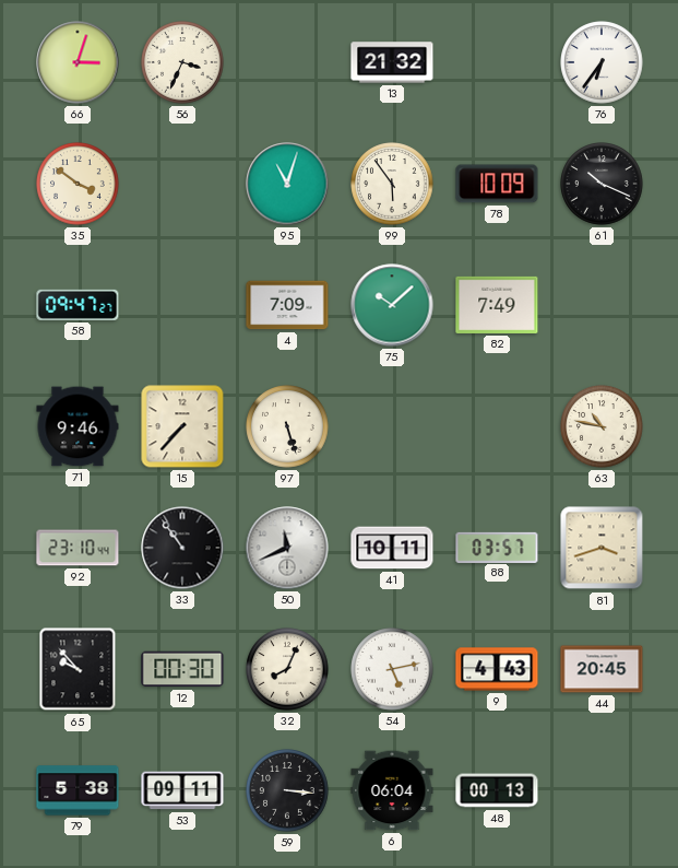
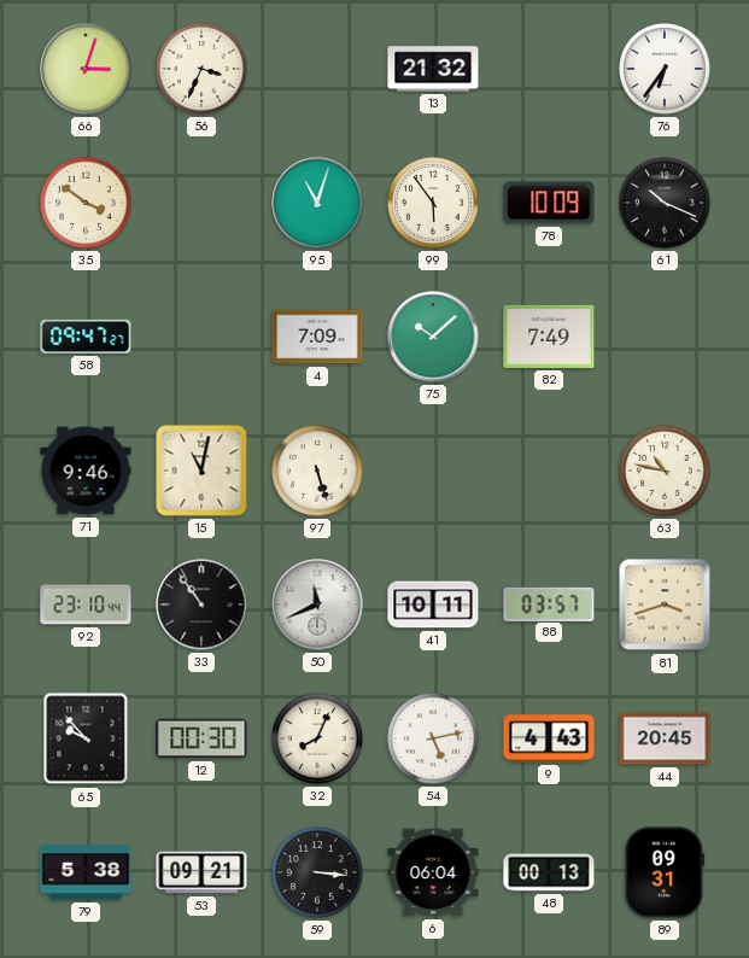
15: 7:37 -> 11:02 (201, 471)
53: 09:11 -> 09:21 (201, 872)
89: none -> 09:31 (665, 872)
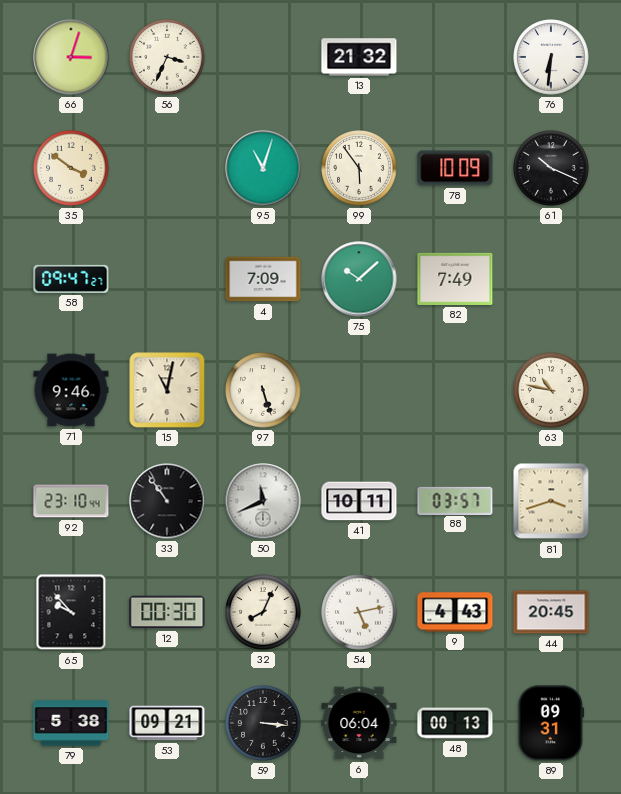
76: 6:36 -> 6:31 (551, 57)
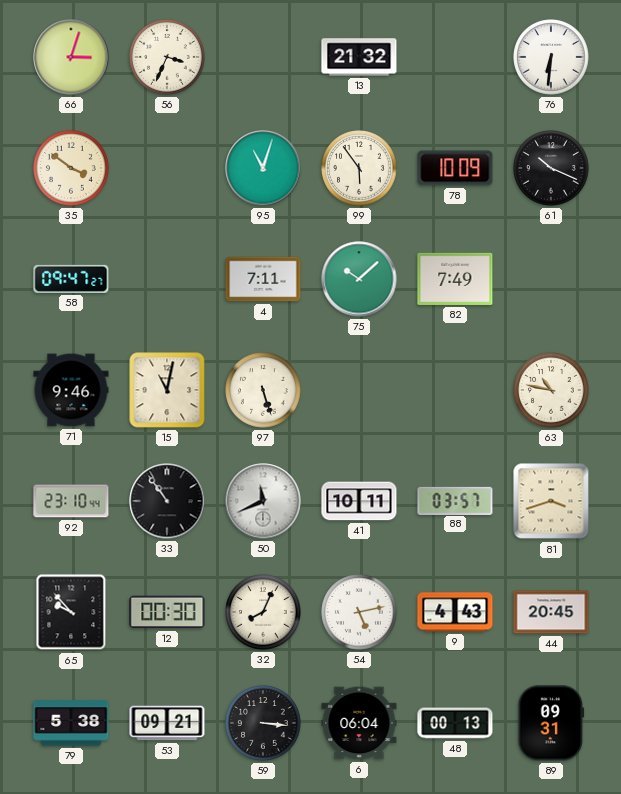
4: 7:09 -> 7:11 (263, 279)
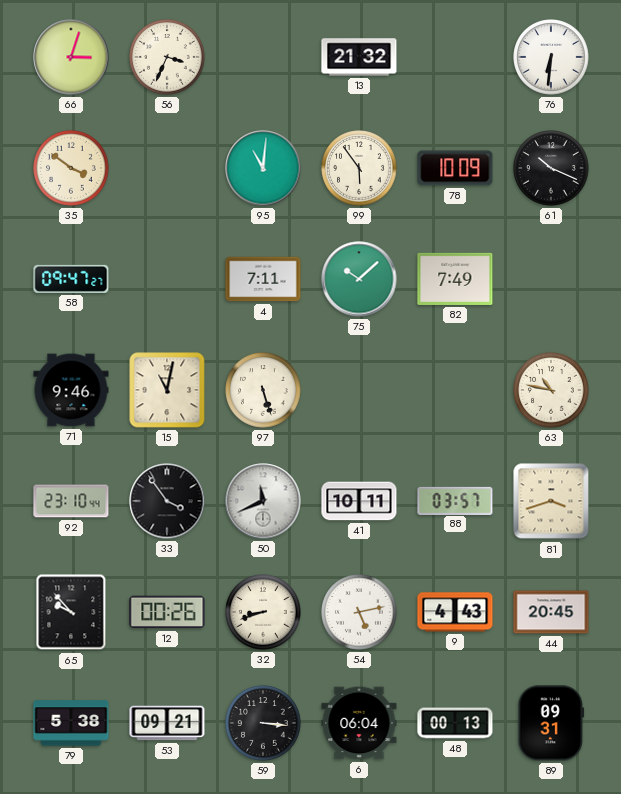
95: 11:03 -> 11:01 (263, 168)
33: 10:54 -> 3:54 (167, 501)
12: 00:30 -> 00:26 (167, 612)
32: 8:04 -> 8:42 (263, 612)
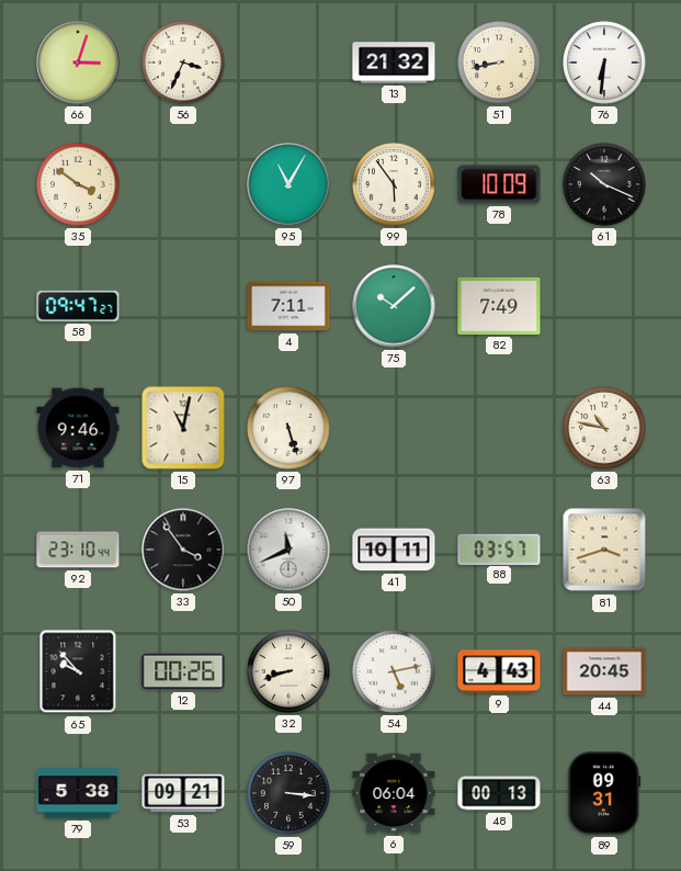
51: none -> 8:43 (499, 63)
95: 11:01 -> 11:05 (288, 184)
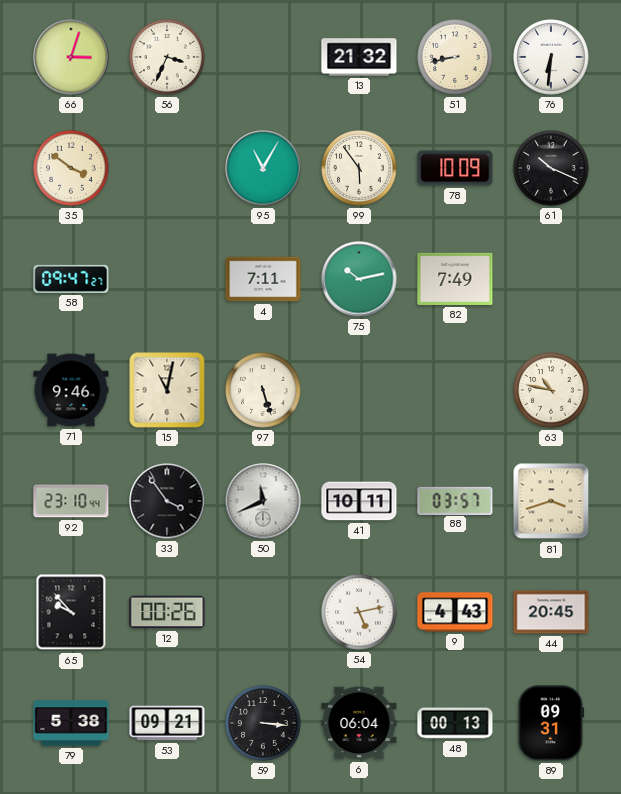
75: 10:08 -> 10:13 (359, 279)
32: 8:42 -> none (288, 671)
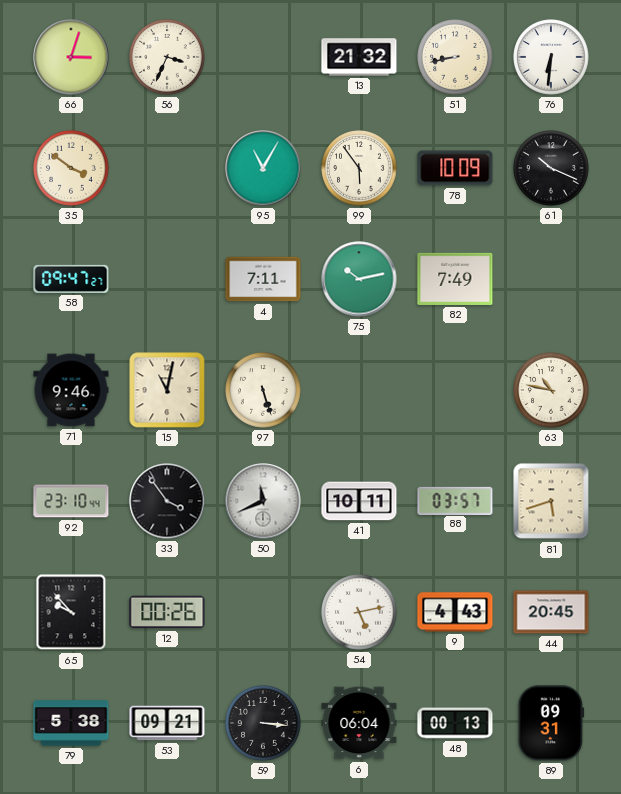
81: 3:42 -> 5:42 (551, 501)
